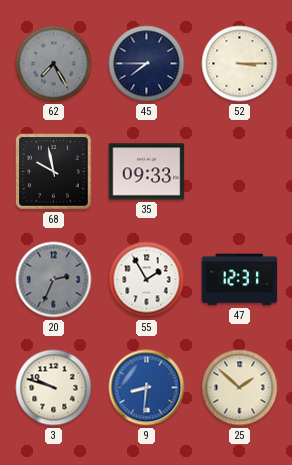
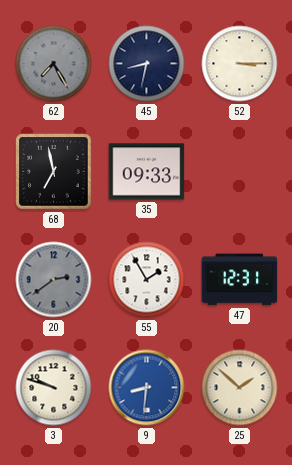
45: 7:45 -> 8:32 (147, 64)
68: 9:58 -> 6:58 (54, 172)
20: 2:34 -> 2:39 (54, 280)
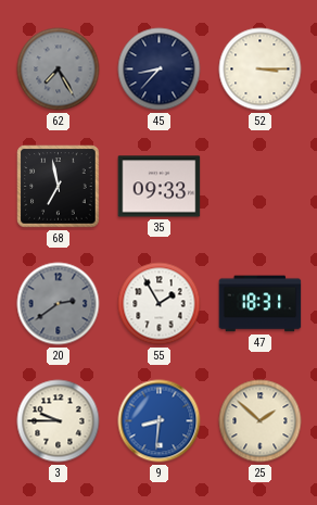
45: 8:32 -> 8:37 (160, 70)
47: 12:31 -> 18:31 (261, 304)
3: 9:48 -> 9:45 (59, 421)
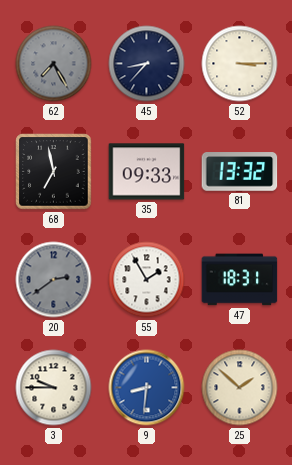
81: none -> 13:32 (240, 172)
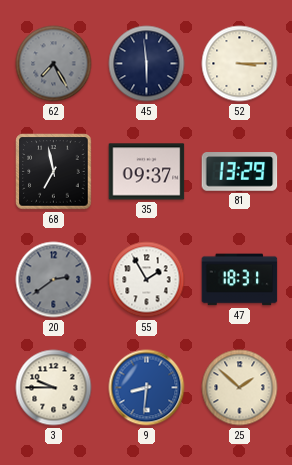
45: 8:37 -> 5:59 (147, 64)
35: 09:33 -> 09:37 (147, 172)
81: 13:32 -> 13:29 (240, 172)
